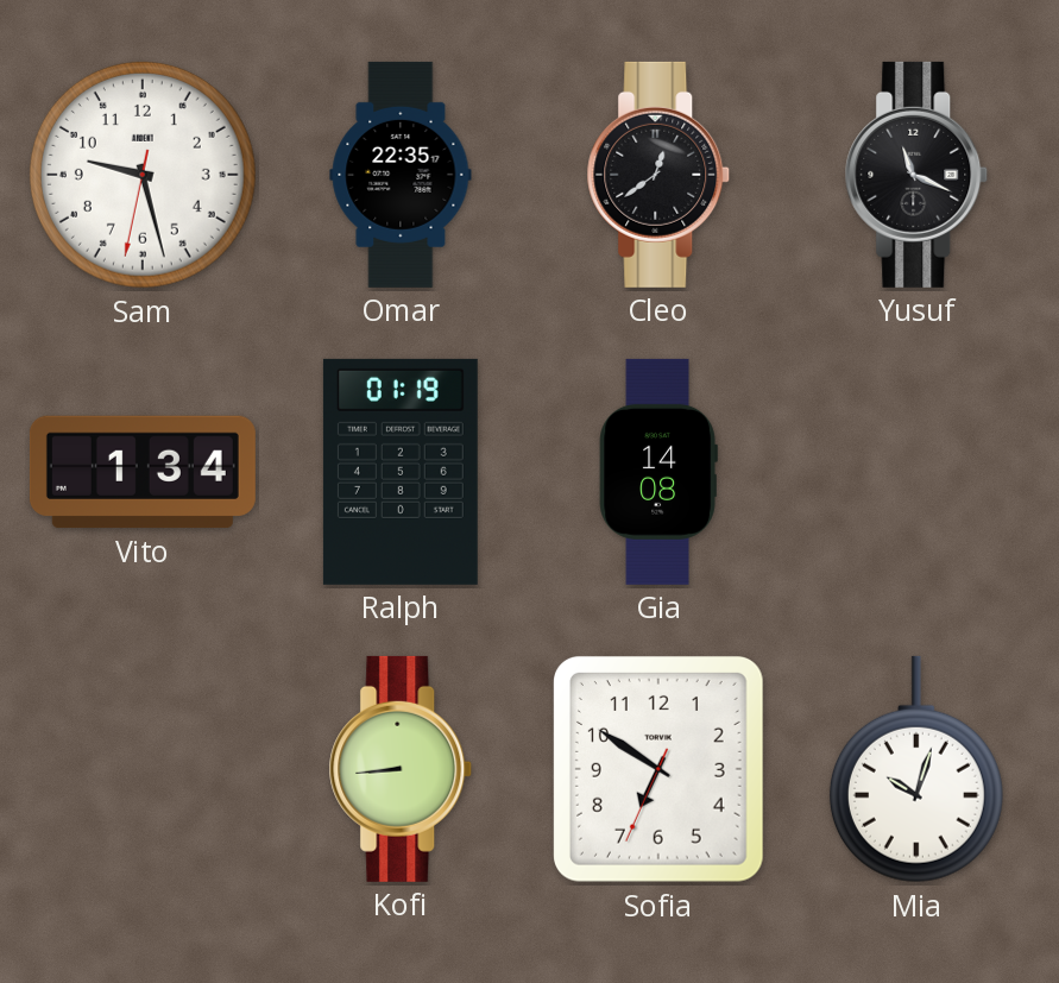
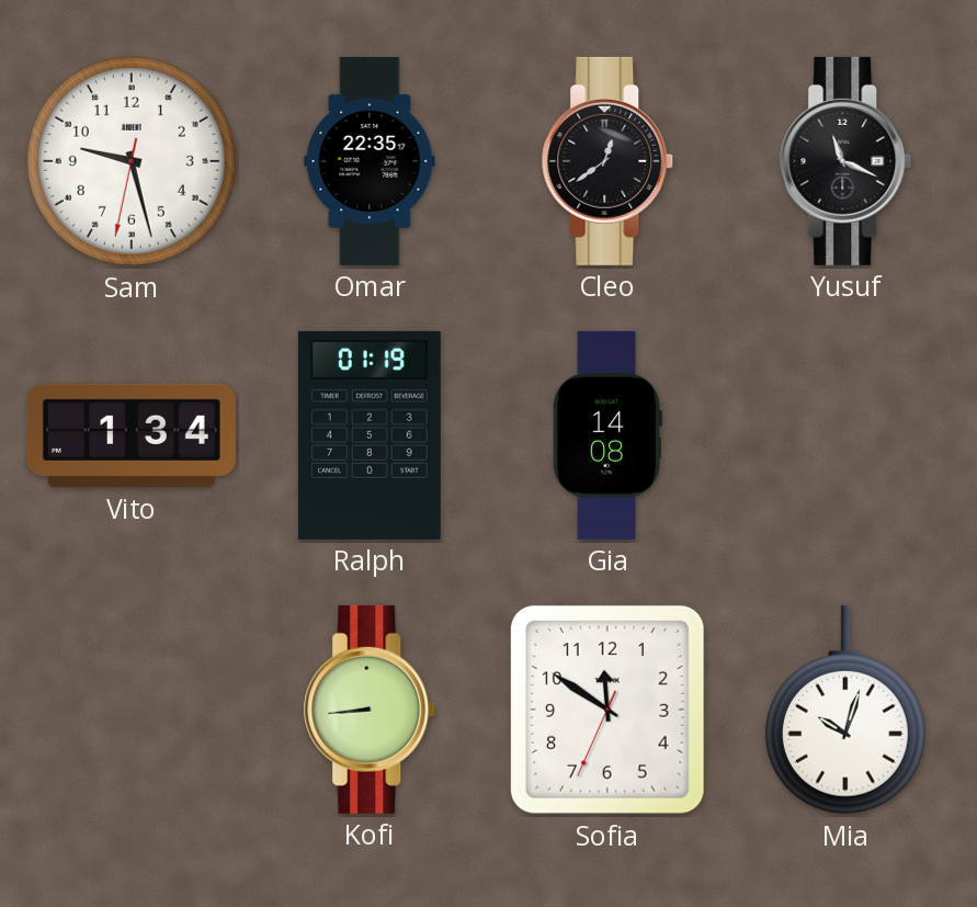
Sofia: 6:50 -> 11:50 (607, 710)
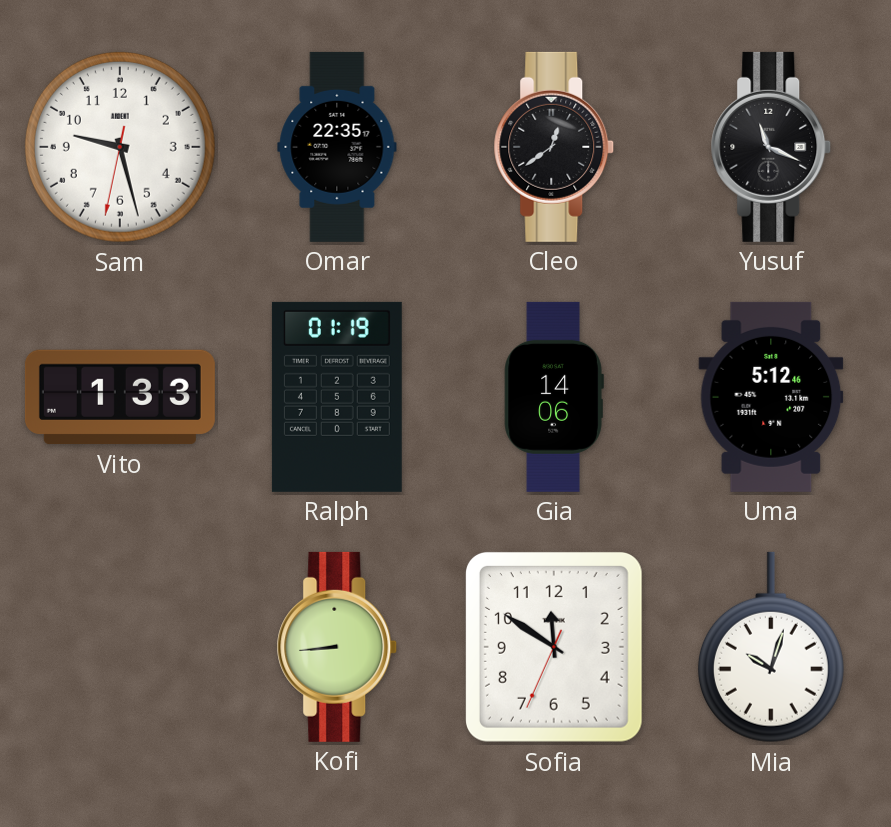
Vito: 1:34 -> 1:33 (120, 397)
Gia: 14:08 -> 14:06 (554, 397)
Uma: none -> 5:12 (771, 397)
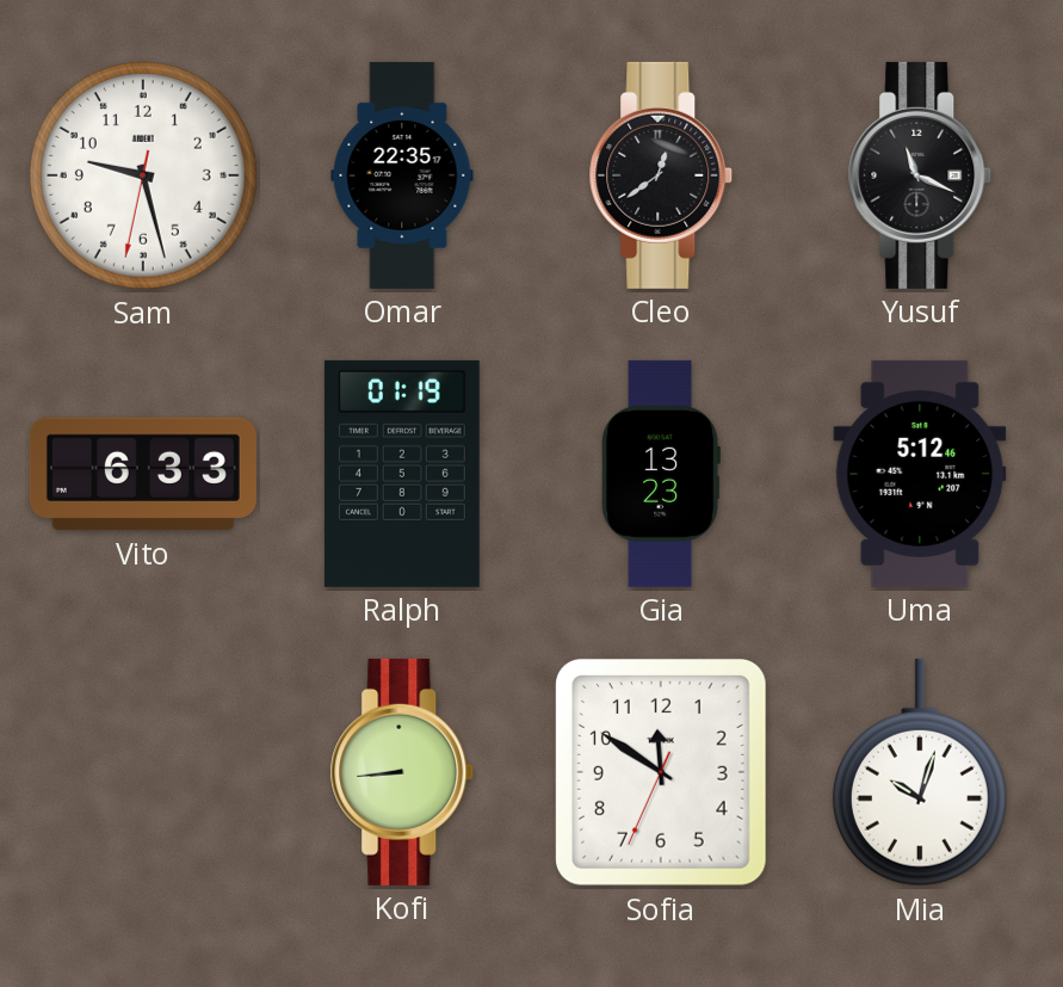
Vito: 1:33 -> 6:33 (143, 474)
Gia: 14:06 -> 13:23 (661, 474)
